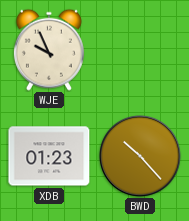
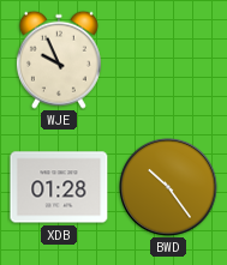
XDB: 01:23 -> 01:28 (59, 187)
BWD: 10:23 -> 10:24 (168, 187)
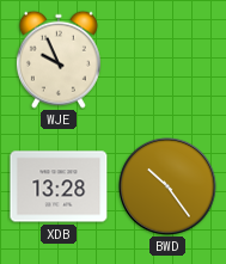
XDB: 01:28 -> 13:28 (59, 186)
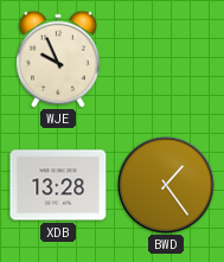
BWD: 10:24 -> 1:24 (166, 185)
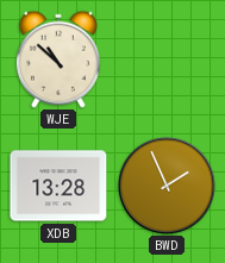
WJE: 9:56 -> 10:52 (58, 60)
BWD: 1:24 -> 1:56 (167, 186)
